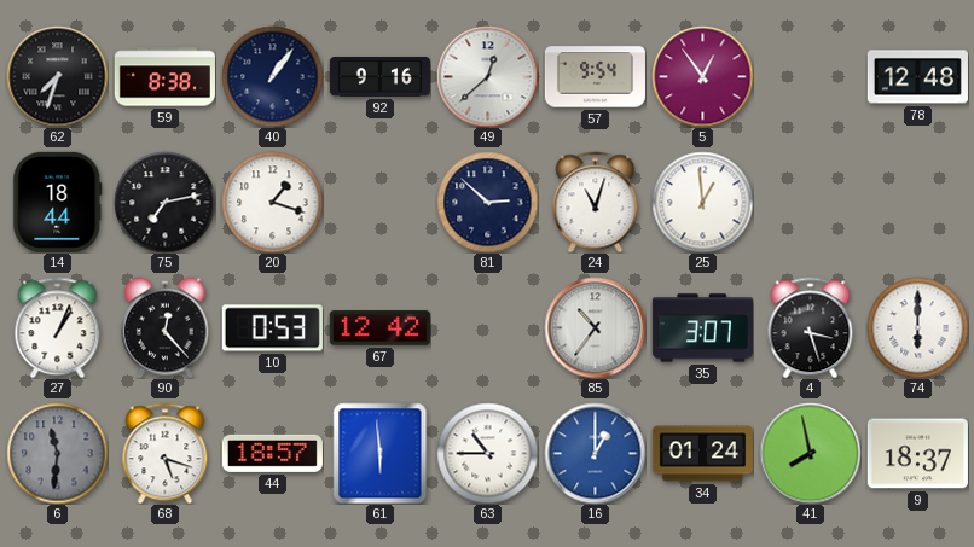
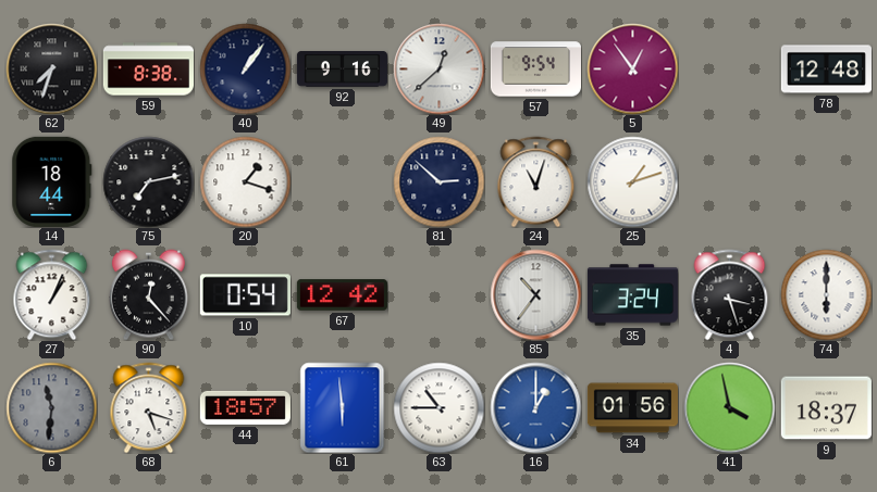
25: 12:59 -> 1:12 (632, 181)
10: 0:53 -> 0:54 (245, 295)
35: 3:07 -> 3:24 (632, 295)
34: 01:24 -> 01:56 (632, 408)
41: 7:58 -> 3:58 (729, 407)
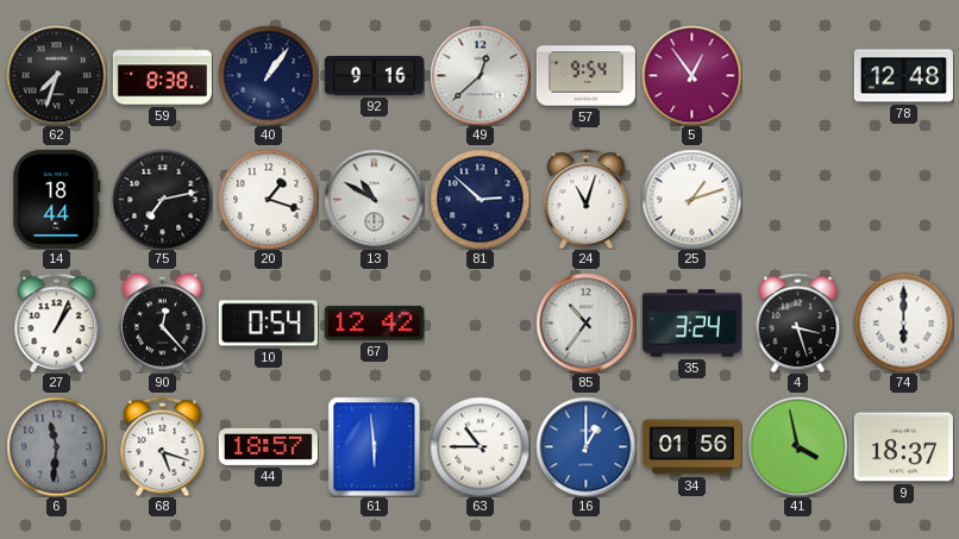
13: none -> 10:50 (374, 199)
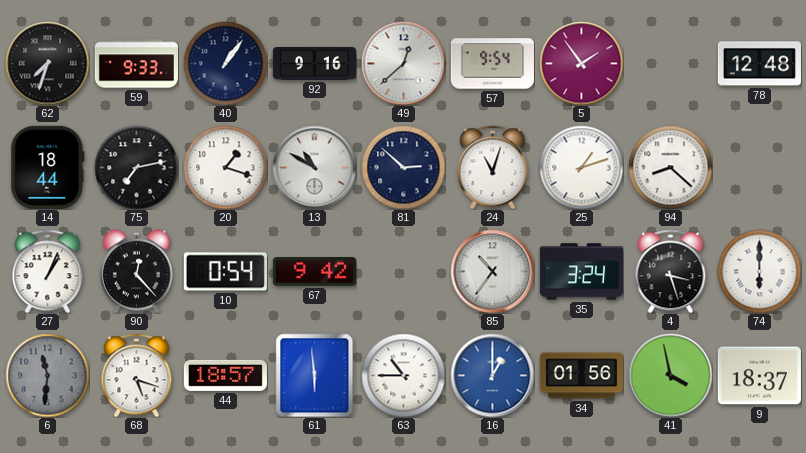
59: 8:38 -> 9:33 (136, 64)
5: 12:54 -> 1:54 (581, 63)
94: none -> 8:22 (670, 167)
67: 12:42 -> 9:42 (314, 272)
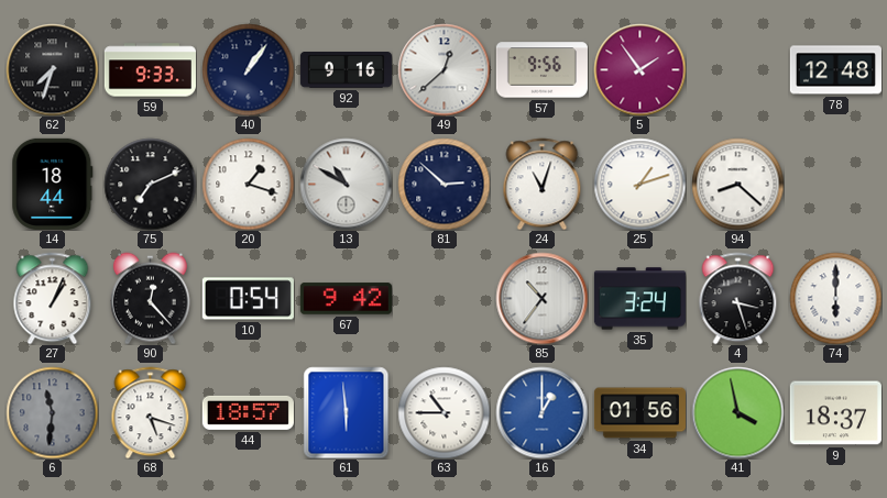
57: 9:54 -> 9:56 (541, 70)
75: 7:13 -> 7:11 (150, 184)
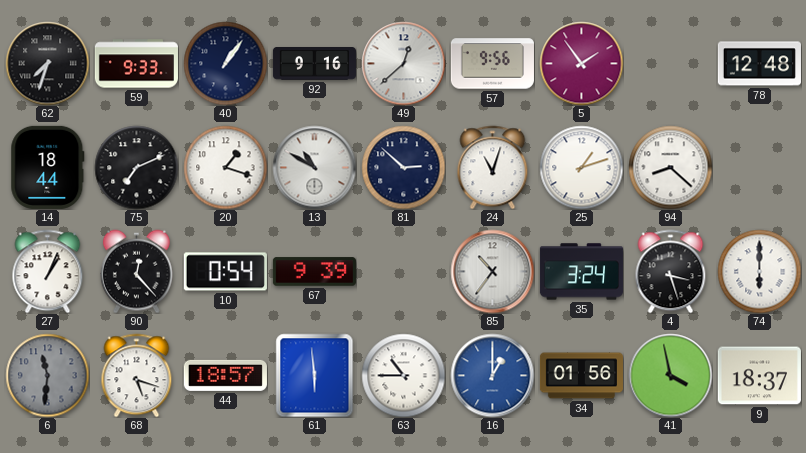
67: 9:42 -> 9:39 (314, 272)
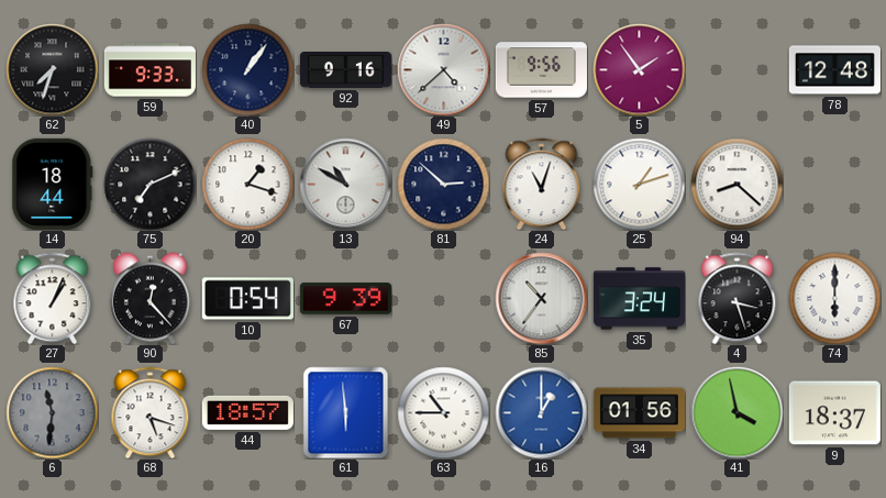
49: 12:38 -> 4:38 (443, 69)
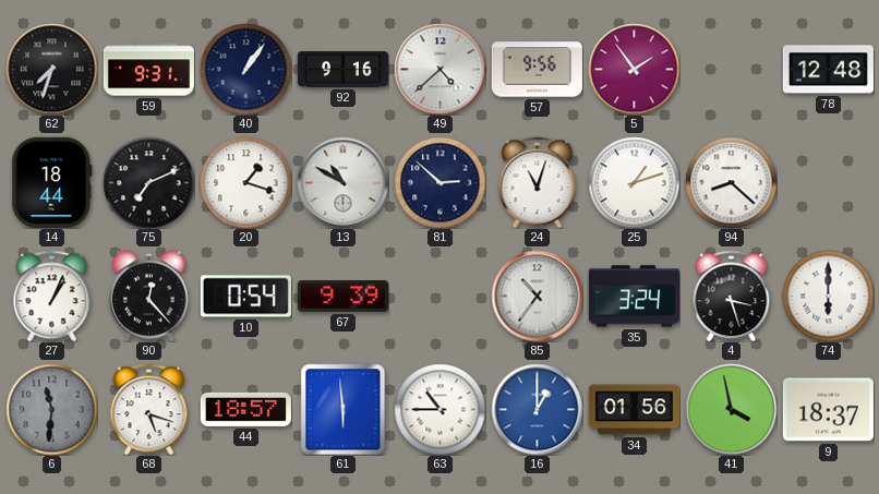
59: 9:33 -> 9:31 (148, 70)
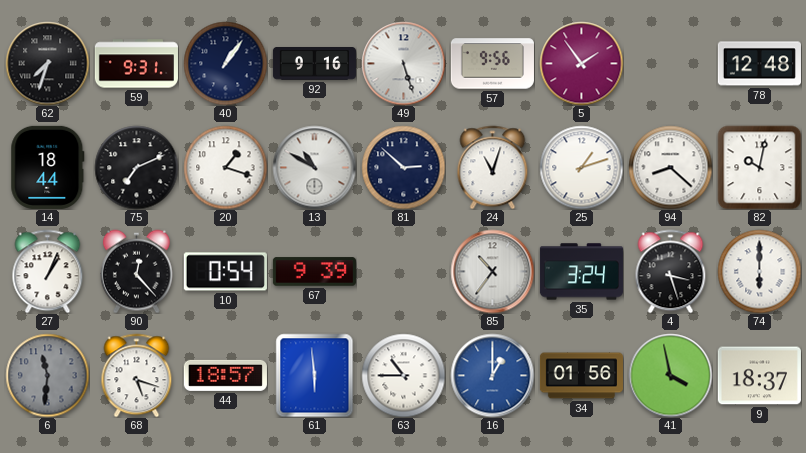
49: 4:38 -> 5:27 (403, 63)
82: none -> 10:02 (759, 167)
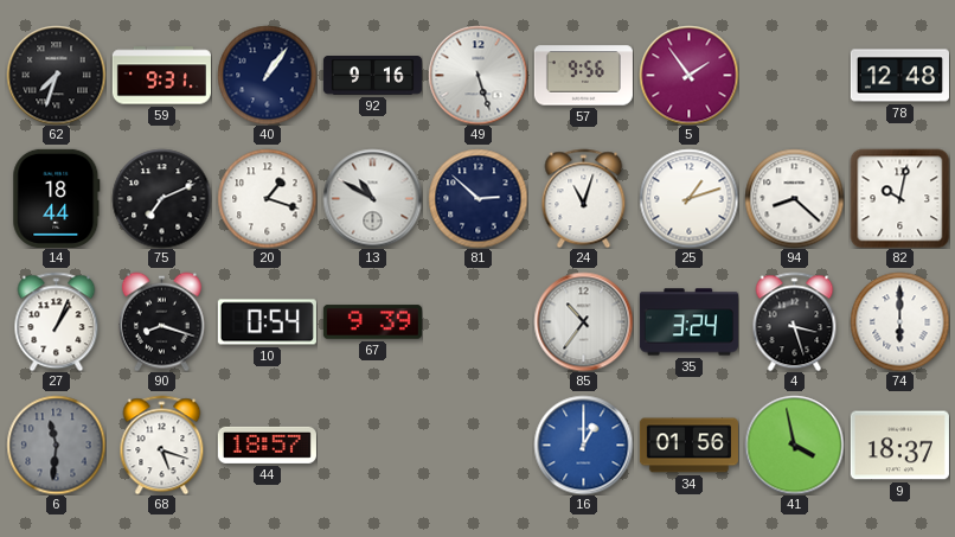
90: 12:23 -> 8:18 (161, 321)
61: 5:59 -> none (315, 375)
63: 10:45 -> none (403, 375)
